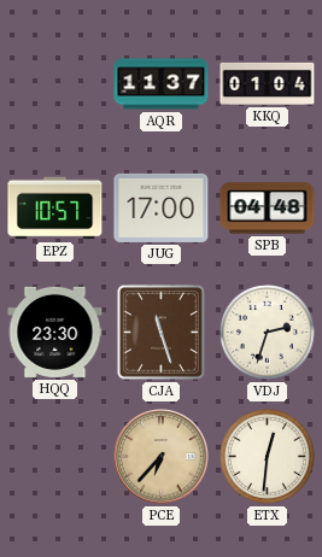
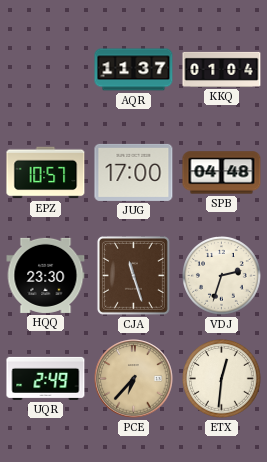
UQR: none -> 2:49 (46, 378)
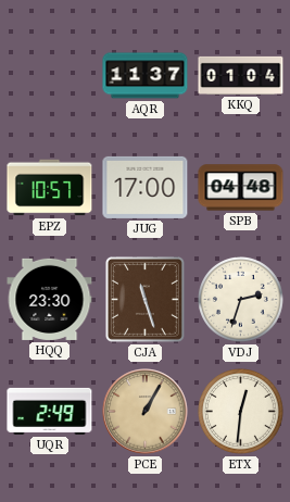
PCE: 6:37 -> 1:05 (146, 412)
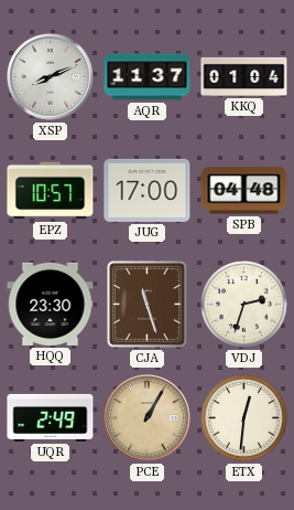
XSP: none -> 8:11 (51, 77)
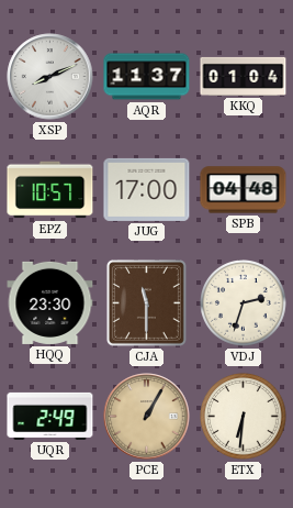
CJA: 11:27 -> 11:30 (146, 302)
ETX: 12:31 -> 6:31 (244, 417)
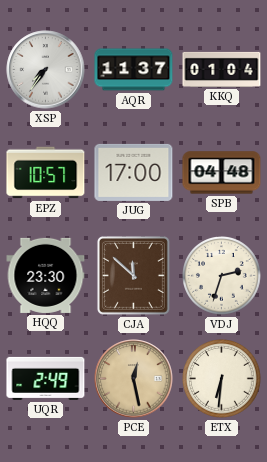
XSP: 8:11 -> 7:36 (46, 70)
CJA: 11:30 -> 11:52 (133, 275)
PCE: 1:05 -> 12:28 (134, 379)
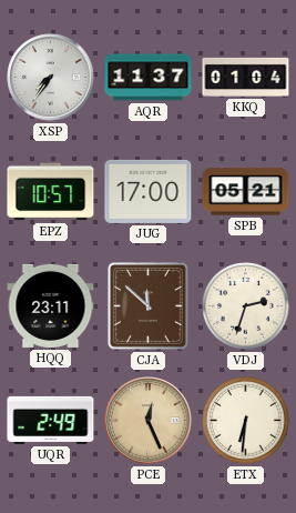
SPB: 04:48 -> 05:21 (246, 192)
HQQ: 23:30 -> 23:11 (51, 305)
PCE: 12:28 -> 12:26 (149, 421)
